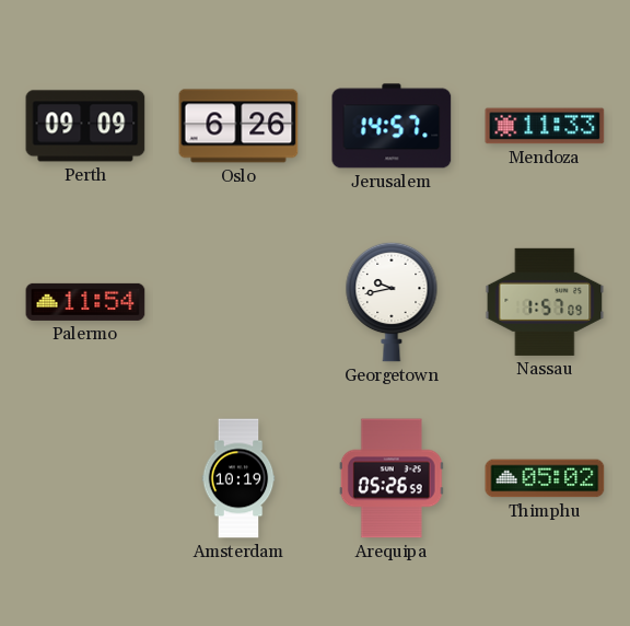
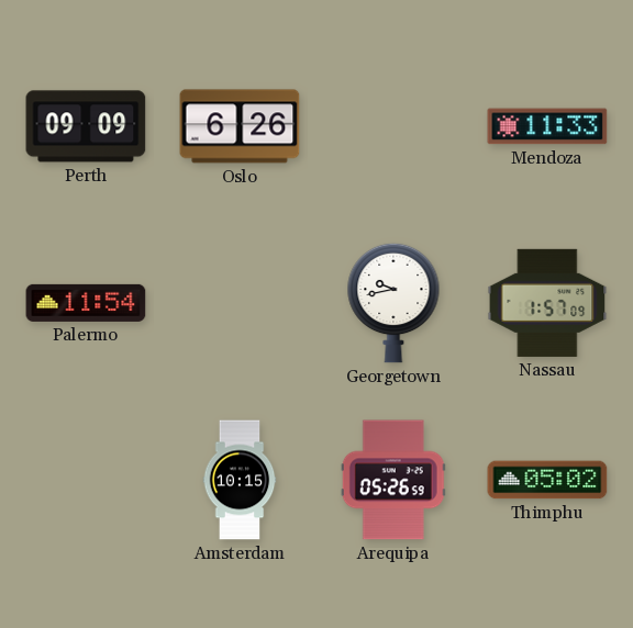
Jerusalem: 14:57 -> none (392, 126)
Amsterdam: 10:19 -> 10:15 (240, 480)
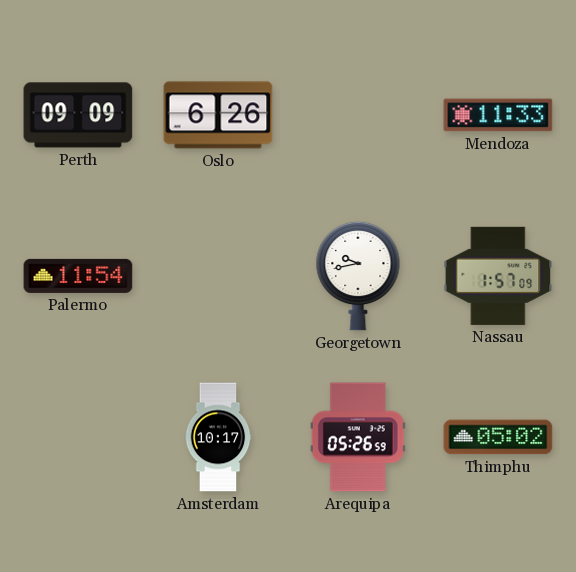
Amsterdam: 10:15 -> 10:17 (218, 437)
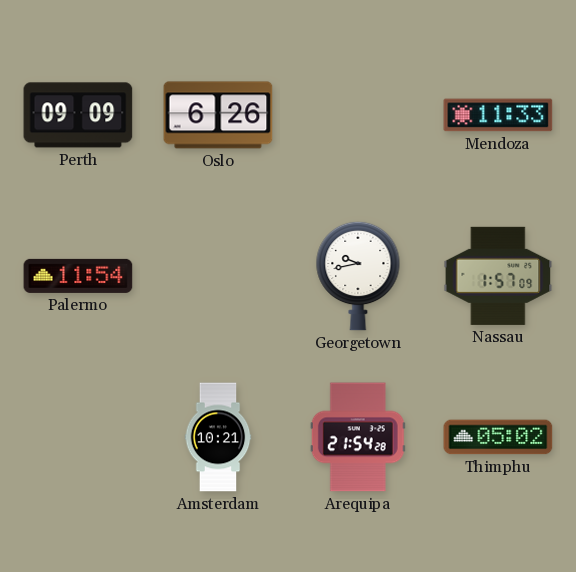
Amsterdam: 10:17 -> 10:21 (218, 437)
Arequipa: 05:26 -> 21:54 (358, 437)
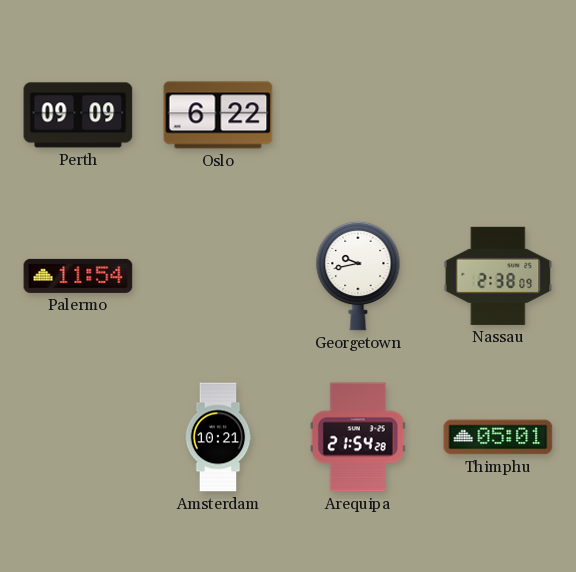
Oslo: 6:26 -> 6:22 (218, 115)
Mendoza: 11:33 -> none (498, 115)
Nassau: 1:57 -> 2:38 (498, 276)
Thimphu: 05:02 -> 05:01 (498, 437)
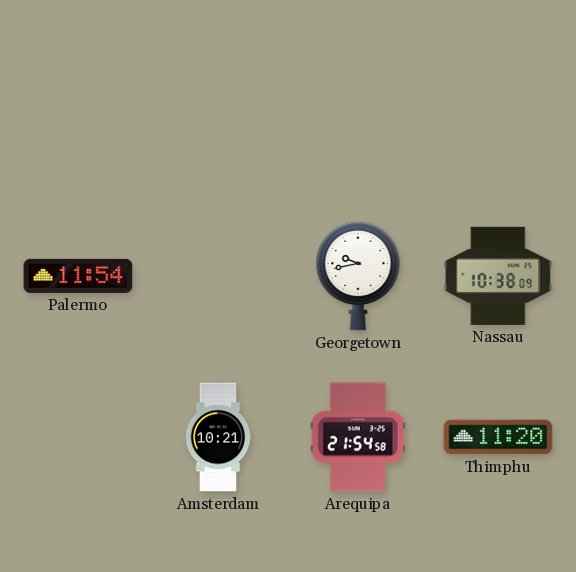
Perth: 09:09 -> none (78, 115)
Oslo: 6:22 -> none (218, 115)
Nassau: 2:38 -> 10:38 (498, 276)
Arequipa: 21:54:28 -> 21:54:58 (358, 437)
Thimphu: 05:01 -> 11:20 (498, 437)
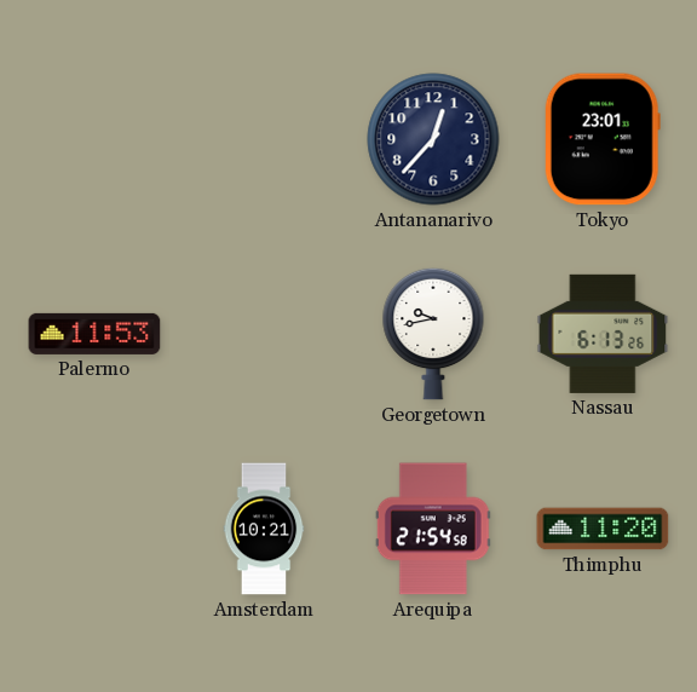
Antananarivo: none -> 12:37 (433, 139)
Tokyo: none -> 23:01 (603, 139)
Palermo: 11:54 -> 11:53 (94, 334)
Nassau: 10:38 -> 6:13 (603, 334)
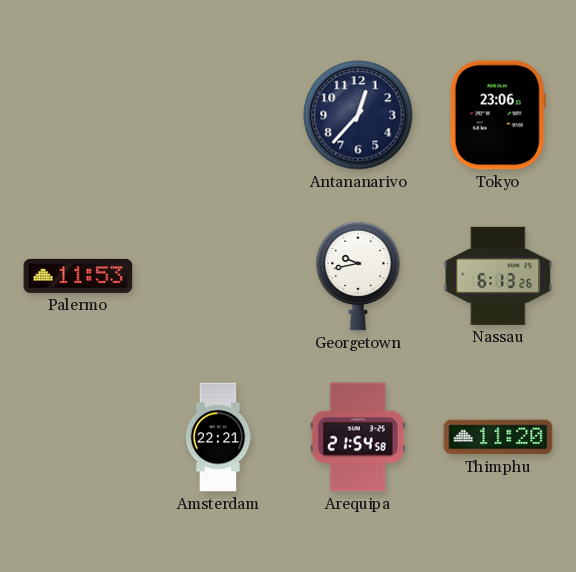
Tokyo: 23:01 -> 23:06 (498, 115)
Amsterdam: 10:21 -> 22:21 (218, 437)
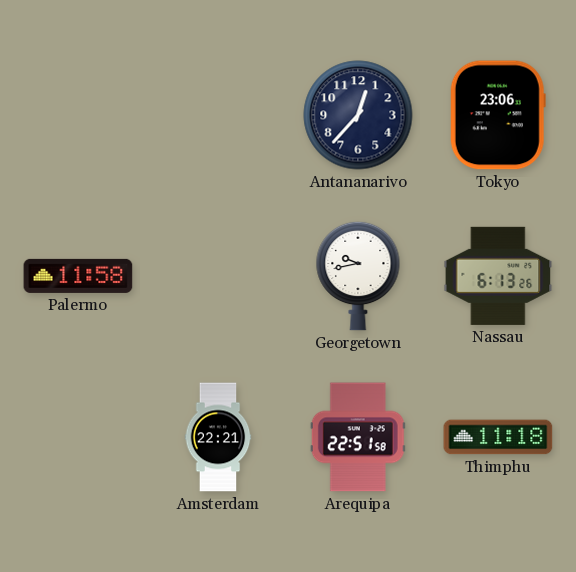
Palermo: 11:53 -> 11:58 (78, 276)
Arequipa: 21:54 -> 22:51 (358, 437)
Thimphu: 11:20 -> 11:18 (498, 437)
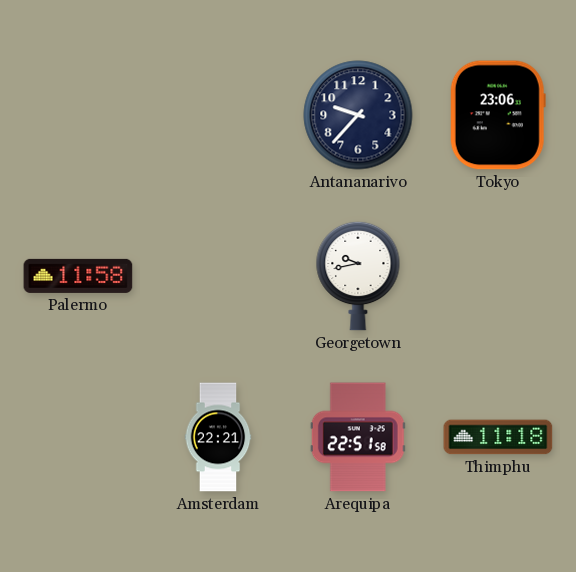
Antananarivo: 12:37 -> 9:37 (358, 115)
Nassau: 6:13 -> none (498, 276)
